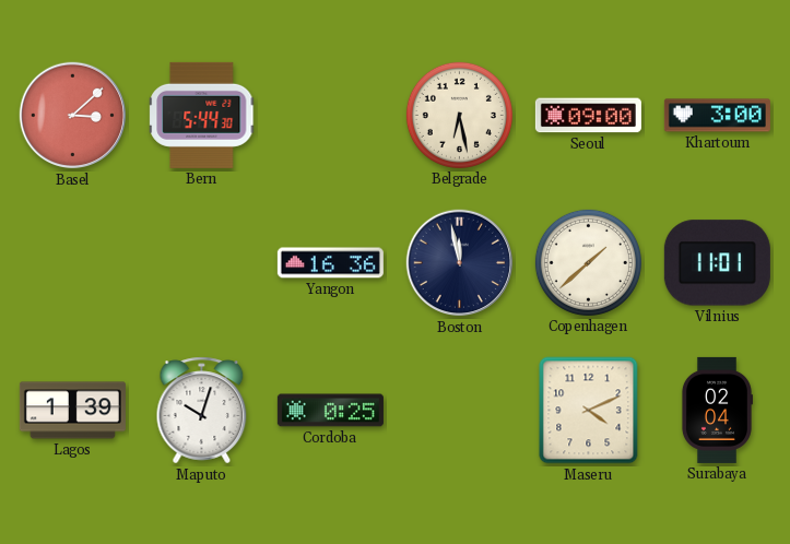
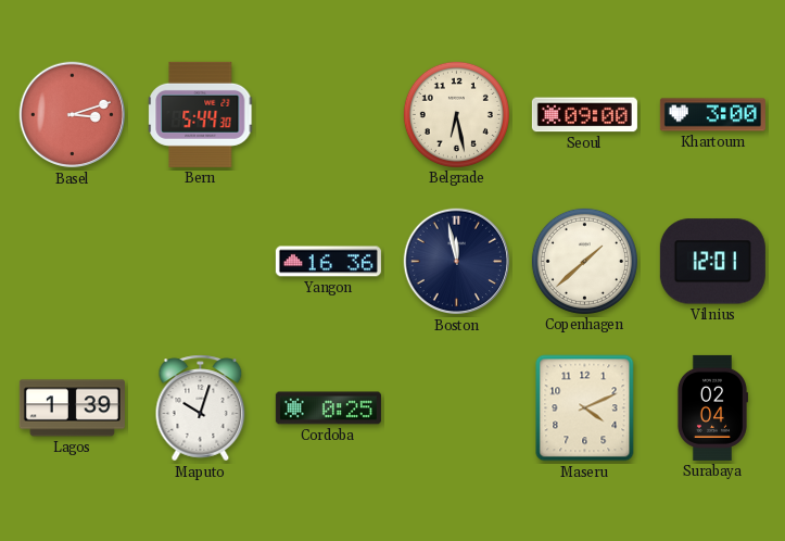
Basel: 3:08 -> 3:12 (73, 115)
Vilnius: 11:01 -> 12:01 (712, 262)
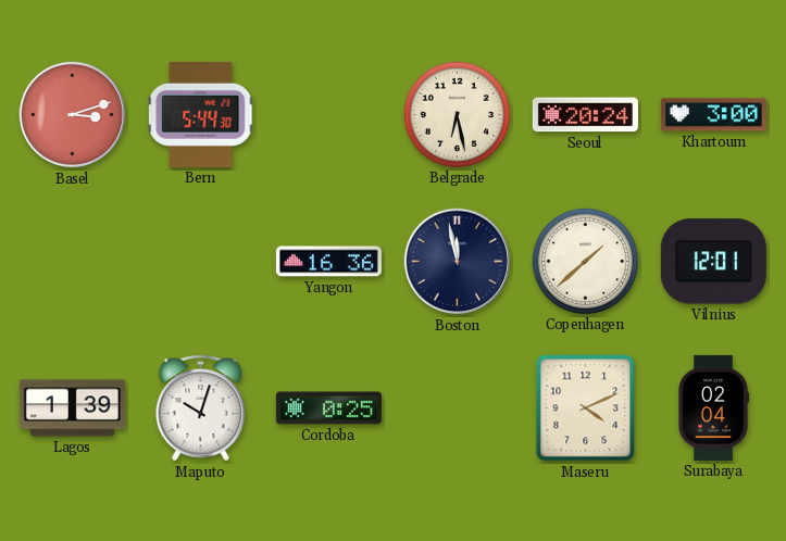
Seoul: 09:00 -> 20:24 (585, 115)
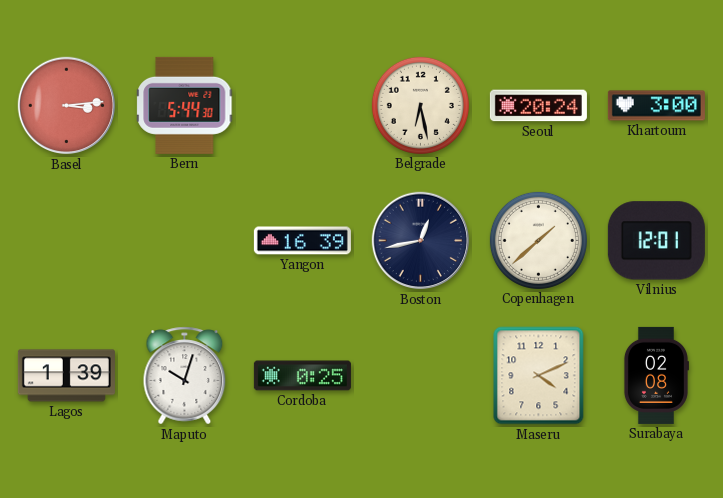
Basel: 3:12 -> 3:14 (67, 106)
Yangon: 16:36 -> 16:39 (302, 241)
Boston: 11:58 -> 12:43 (421, 241)
Surabaya: 02:04 -> 02:08 (656, 375)
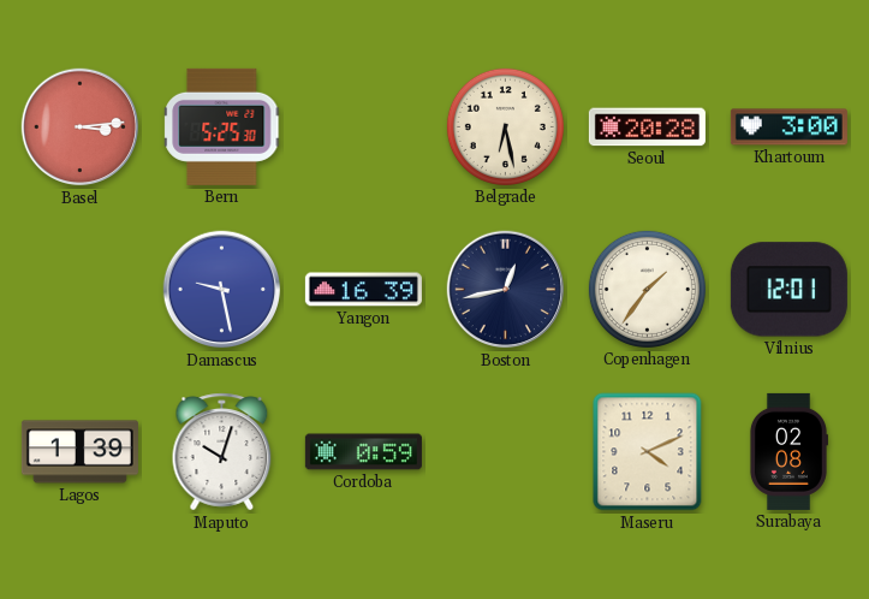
Bern: 5:44 -> 5:25 (222, 126)
Seoul: 20:24 -> 20:28 (647, 127)
Damascus: none -> 9:28 (222, 290)
Copenhagen: 1:38 -> 1:36 (647, 289)
Cordoba: 0:25 -> 0:59 (363, 452)
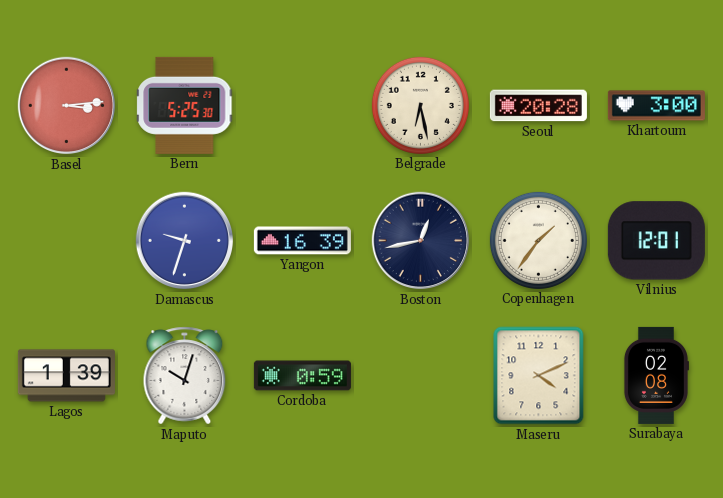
Damascus: 9:28 -> 9:33 (185, 241)
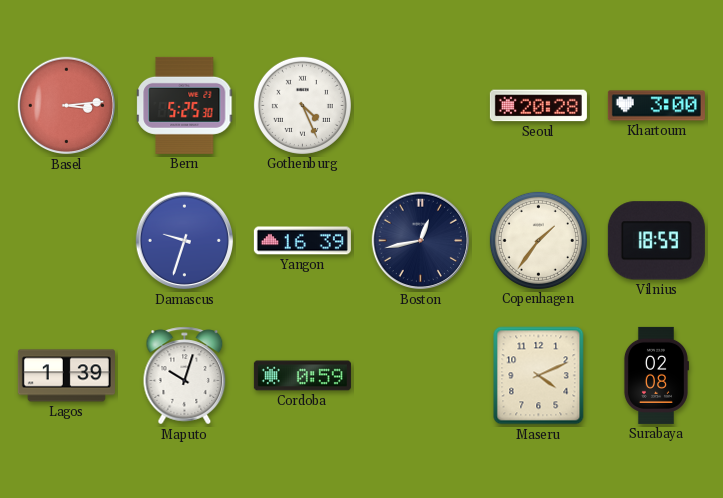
Gothenburg: none -> 4:26 (302, 105)
Belgrade: 6:28 -> none (420, 105)
Vilnius: 12:01 -> 18:59 (656, 241)
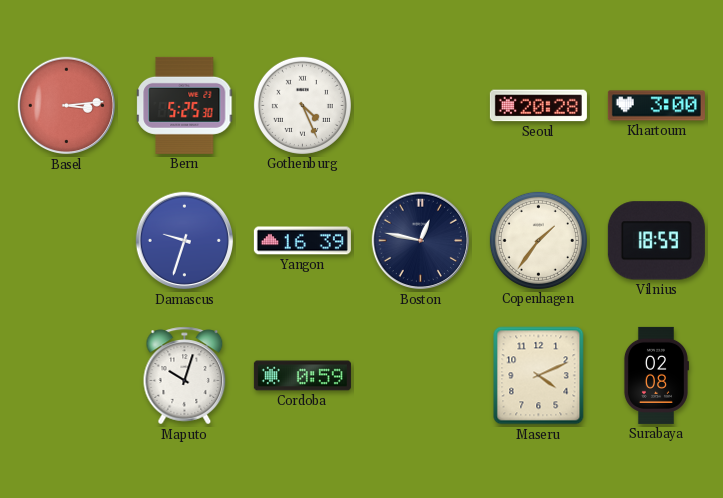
Boston: 12:43 -> 12:47 (421, 241)
Lagos: 1:39 -> none (66, 376)
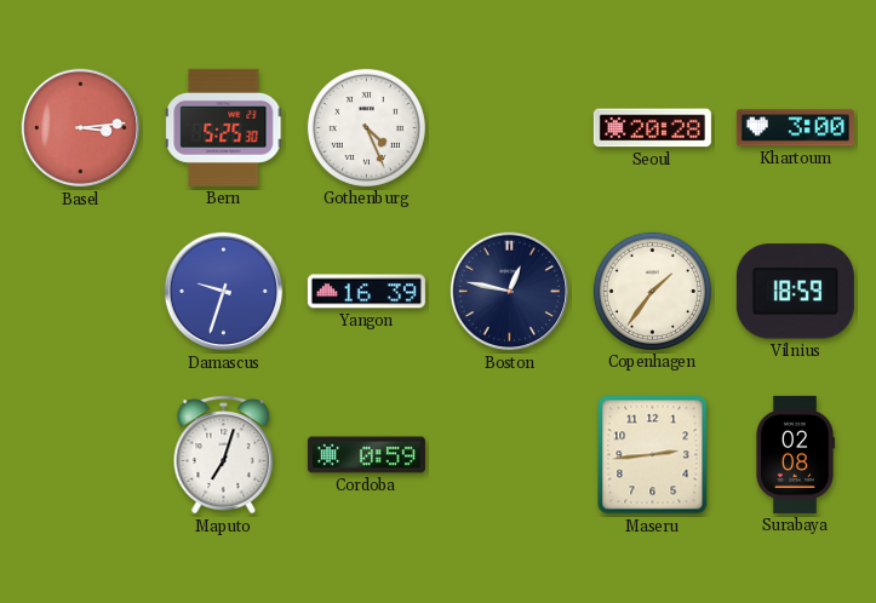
Maputo: 10:03 -> 7:03 (224, 455)
Maseru: 4:11 -> 2:44 (653, 455)
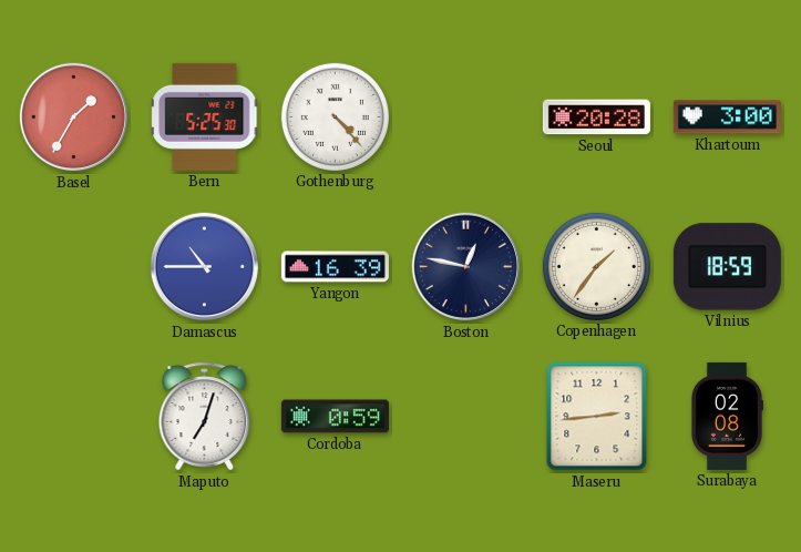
Basel: 3:14 -> 1:35 (74, 117)
Gothenburg: 4:26 -> 4:23 (335, 116)
Damascus: 9:33 -> 10:45 (205, 267)
